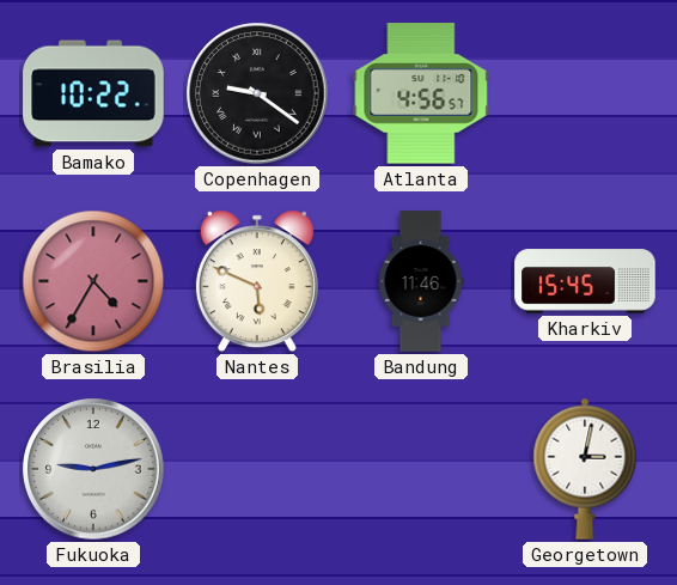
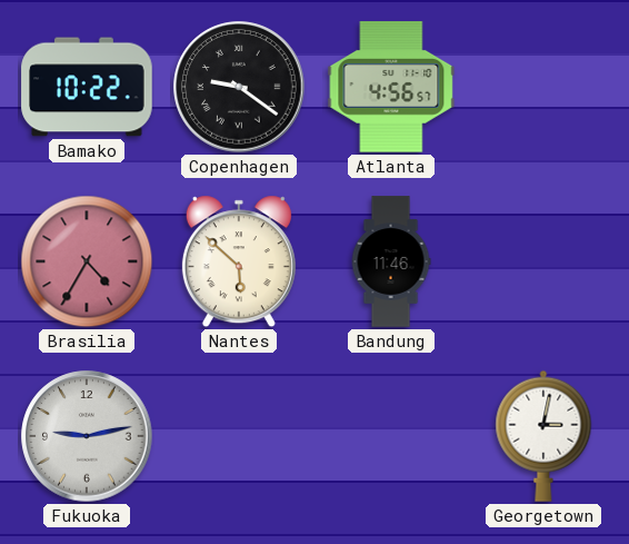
Nantes: 5:49 -> 5:52 (239, 261)
Kharkiv: 15:45 -> none (585, 281)
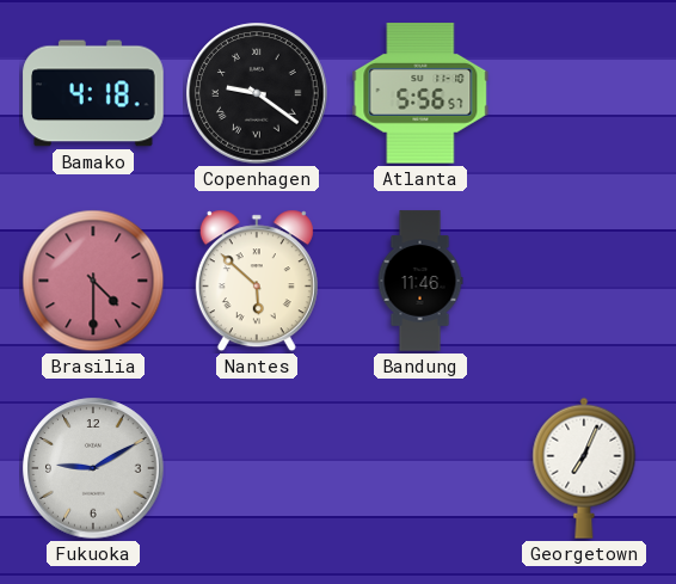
Bamako: 10:22 -> 4:18 (93, 93)
Atlanta: 4:56 -> 5:56 (420, 93)
Brasilia: 4:35 -> 4:30 (93, 281)
Fukuoka: 9:13 -> 9:10 (93, 468)
Georgetown: 3:02 -> 7:04 (584, 468)
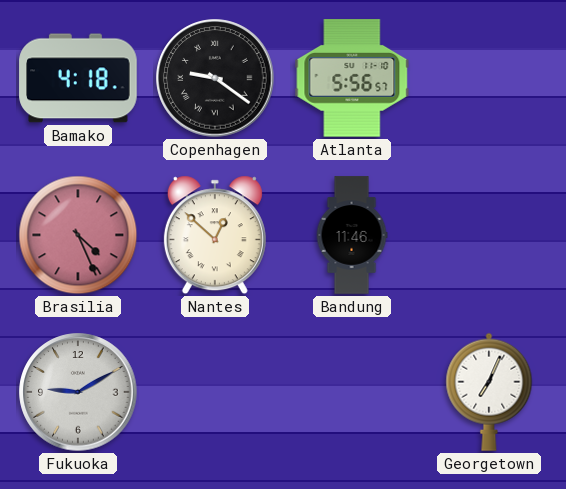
Brasilia: 4:30 -> 4:26 (78, 235)
Nantes: 5:52 -> 12:52 (215, 235)
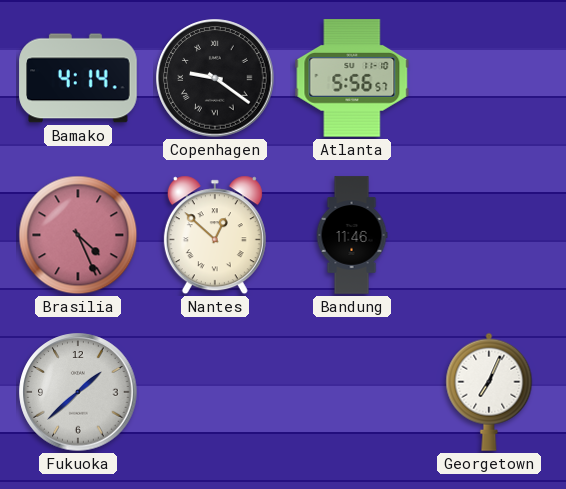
Bamako: 4:18 -> 4:14 (78, 78)
Fukuoka: 9:10 -> 1:38 (78, 392)
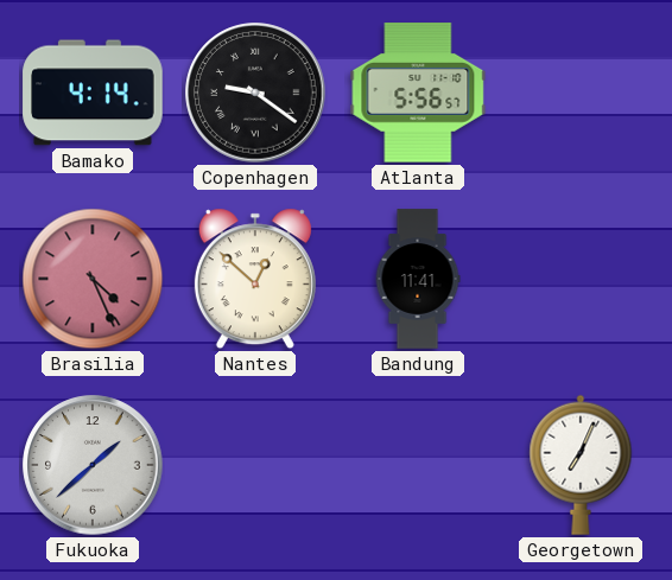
Bandung: 11:46 -> 11:41 (418, 279)
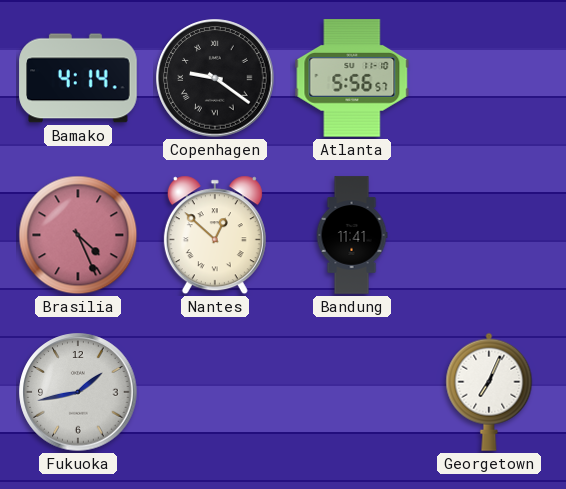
Fukuoka: 1:38 -> 1:43 (78, 392)
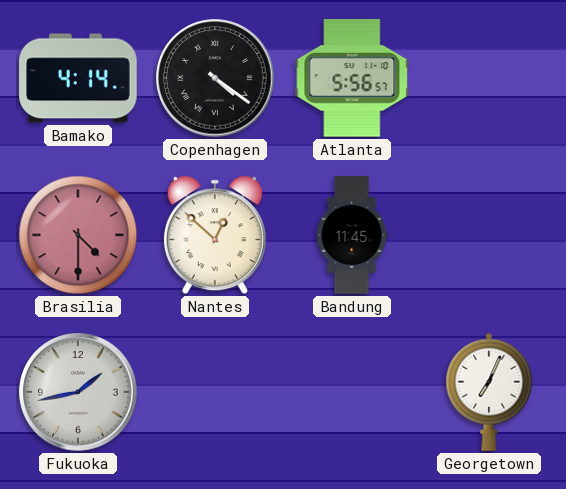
Copenhagen: 9:21 -> 4:21 (215, 78)
Brasilia: 4:26 -> 4:30 (78, 235)
Bandung: 11:41 -> 11:45 (352, 235)
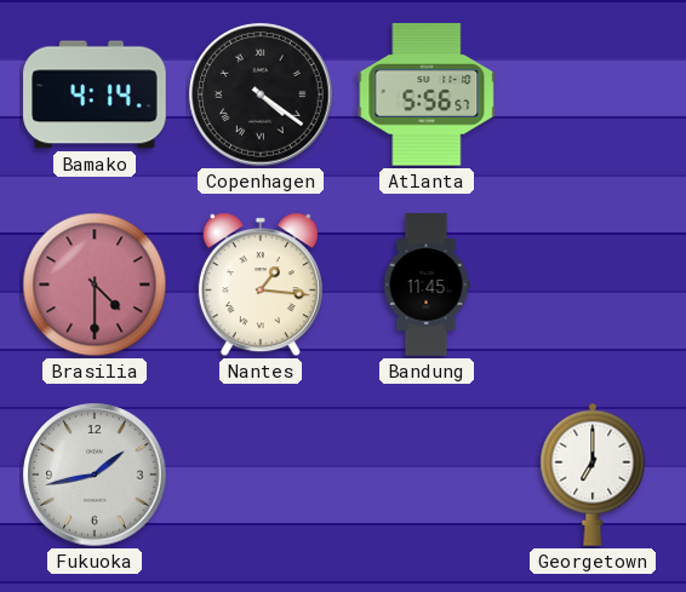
Nantes: 12:52 -> 1:16 (261, 284)
Georgetown: 7:04 -> 7:00 (593, 475)
